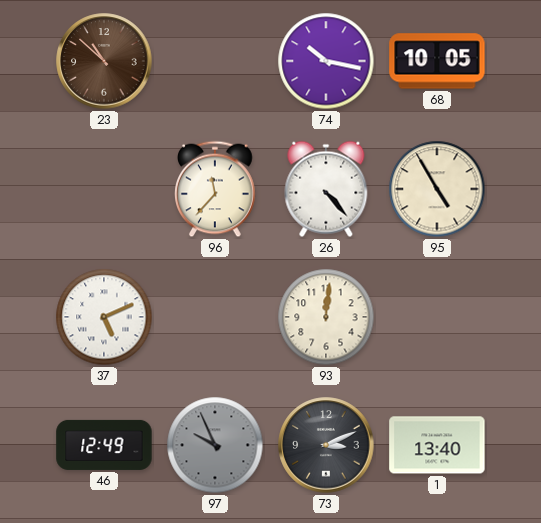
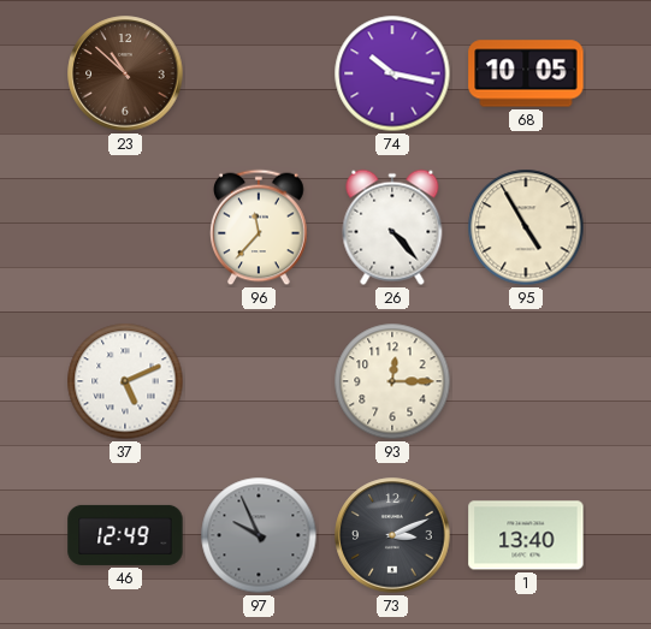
93: 12:01 -> 12:15 (392, 381)
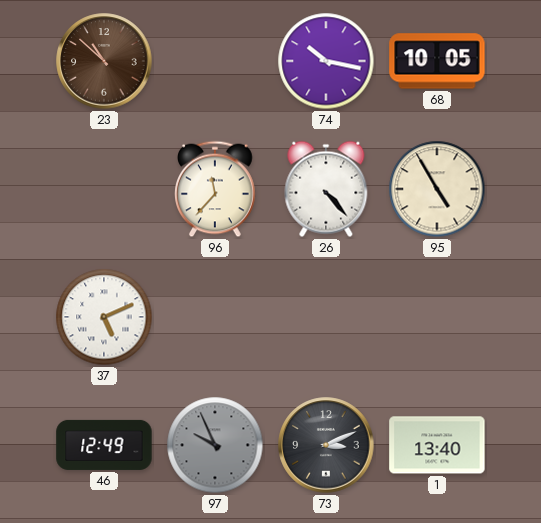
93: 12:15 -> none (392, 381)
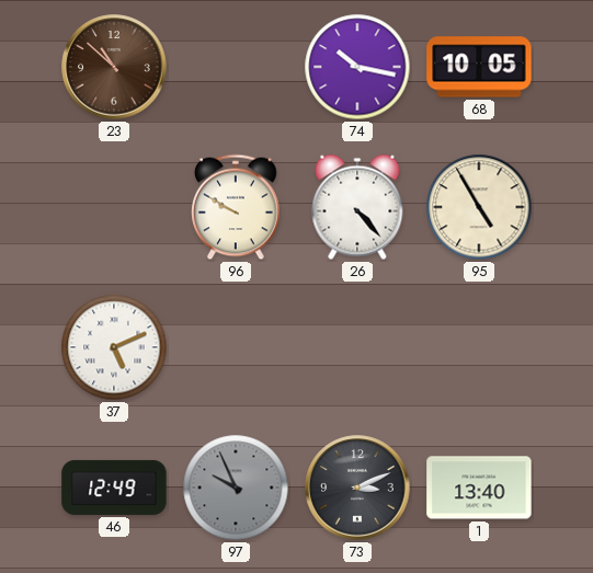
96: 11:37 -> 9:50 (237, 207)
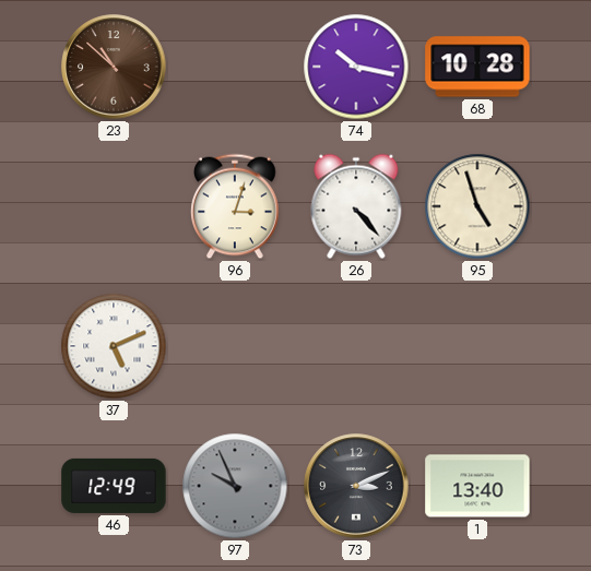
68: 10:05 -> 10:28 (477, 67)
96: 9:50 -> 3:03 (236, 206)
95: 4:55 -> 4:57 (477, 206)
